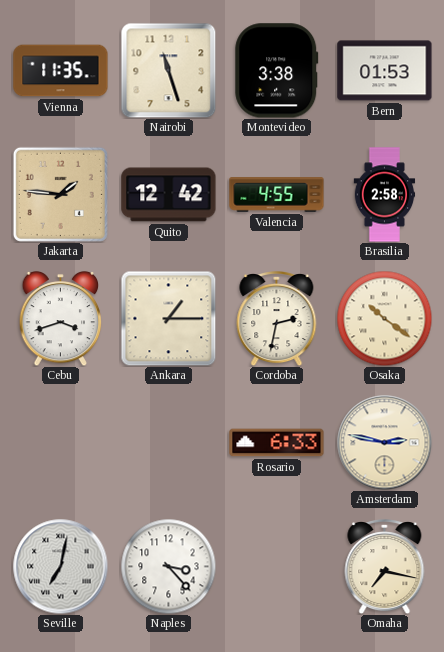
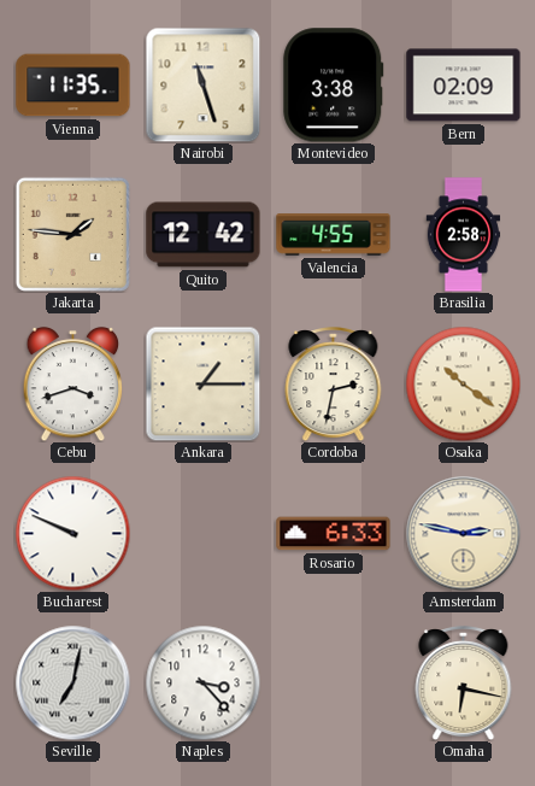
Bern: 01:53 -> 02:09 (464, 86)
Bucharest: none -> 9:49 (72, 533)
Omaha: 7:17 -> 6:17 (464, 684)
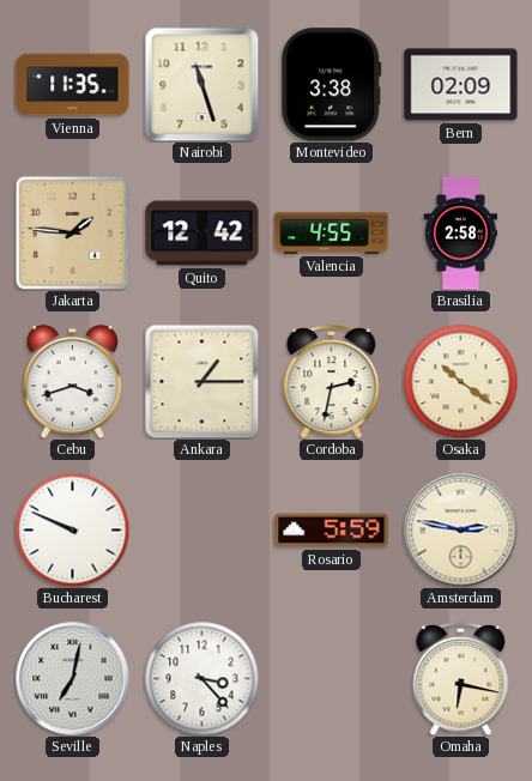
Rosario: 6:33 -> 5:59 (332, 531)
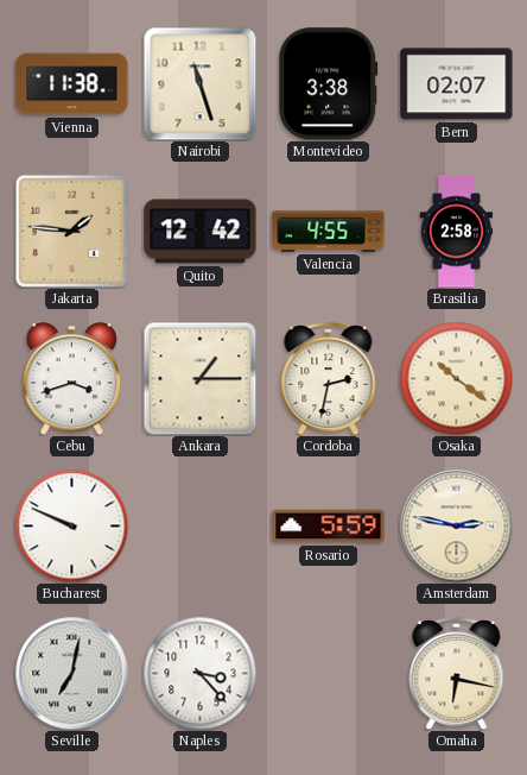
Vienna: 11:35 -> 11:38 (72, 84)
Bern: 02:09 -> 02:07 (457, 84)
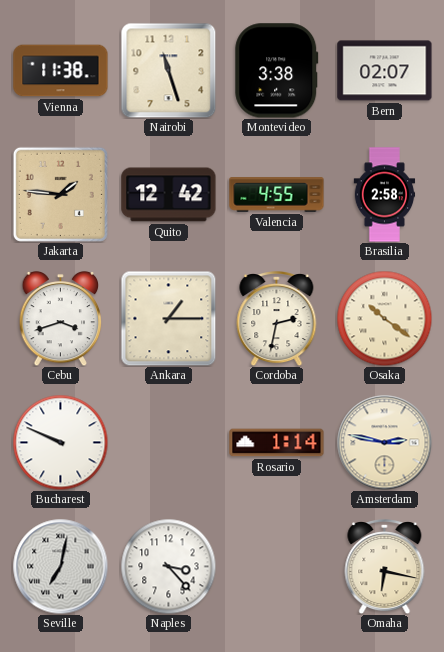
Rosario: 5:59 -> 1:14 (277, 443)
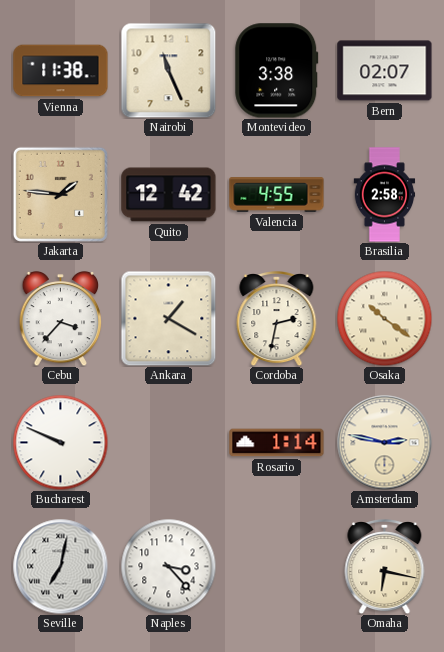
Nairobi: 11:27 -> 11:26 (168, 70)
Cebu: 3:42 -> 3:37 (61, 318)
Ankara: 1:15 -> 1:20 (168, 318)
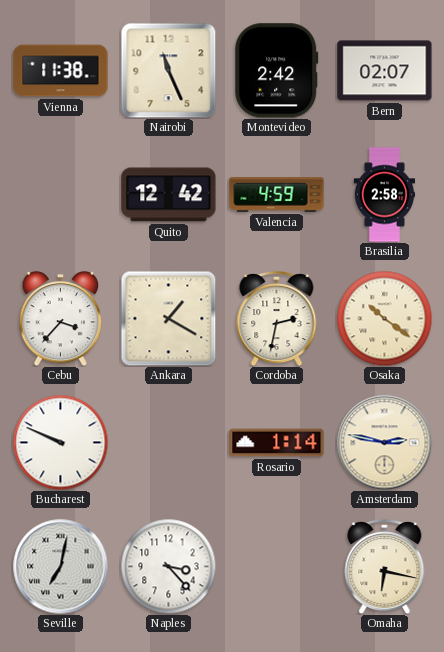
Montevideo: 3:38 -> 2:42 (277, 71)
Jakarta: 1:46 -> none (60, 194)
Valencia: 4:55 -> 4:59 (277, 195)
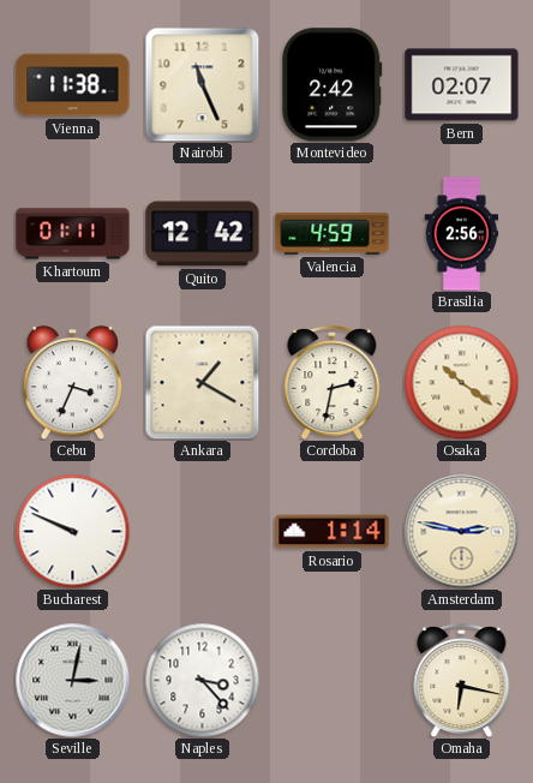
Khartoum: none -> 01:11 (73, 234)
Brasilia: 2:58 -> 2:56 (462, 234)
Cebu: 3:37 -> 3:34 (73, 382)
Seville: 7:02 -> 3:02 (72, 680)
